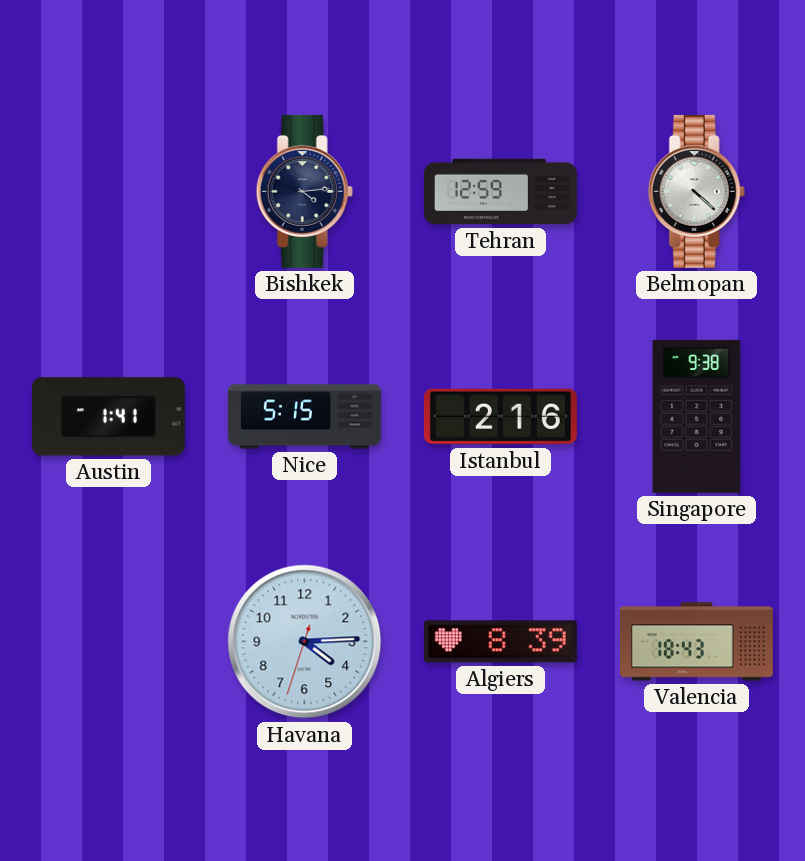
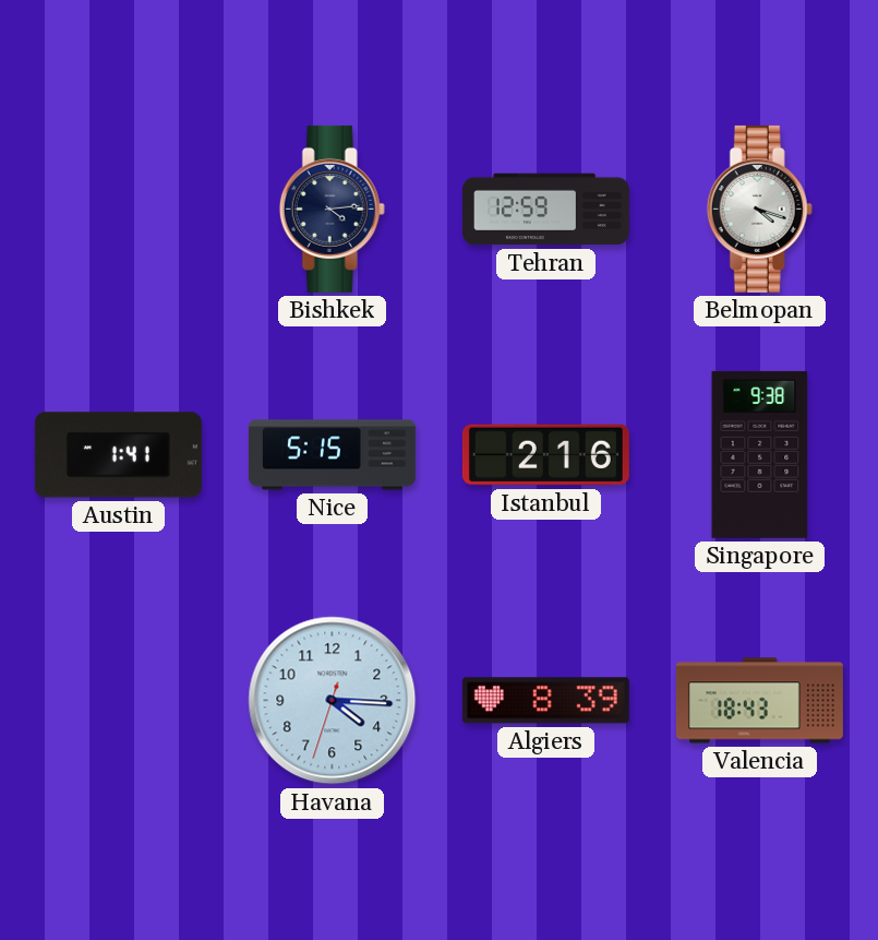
Belmopan: 4:22 -> 4:18 (759, 209)
Havana: 4:14 -> 4:15 (333, 701)
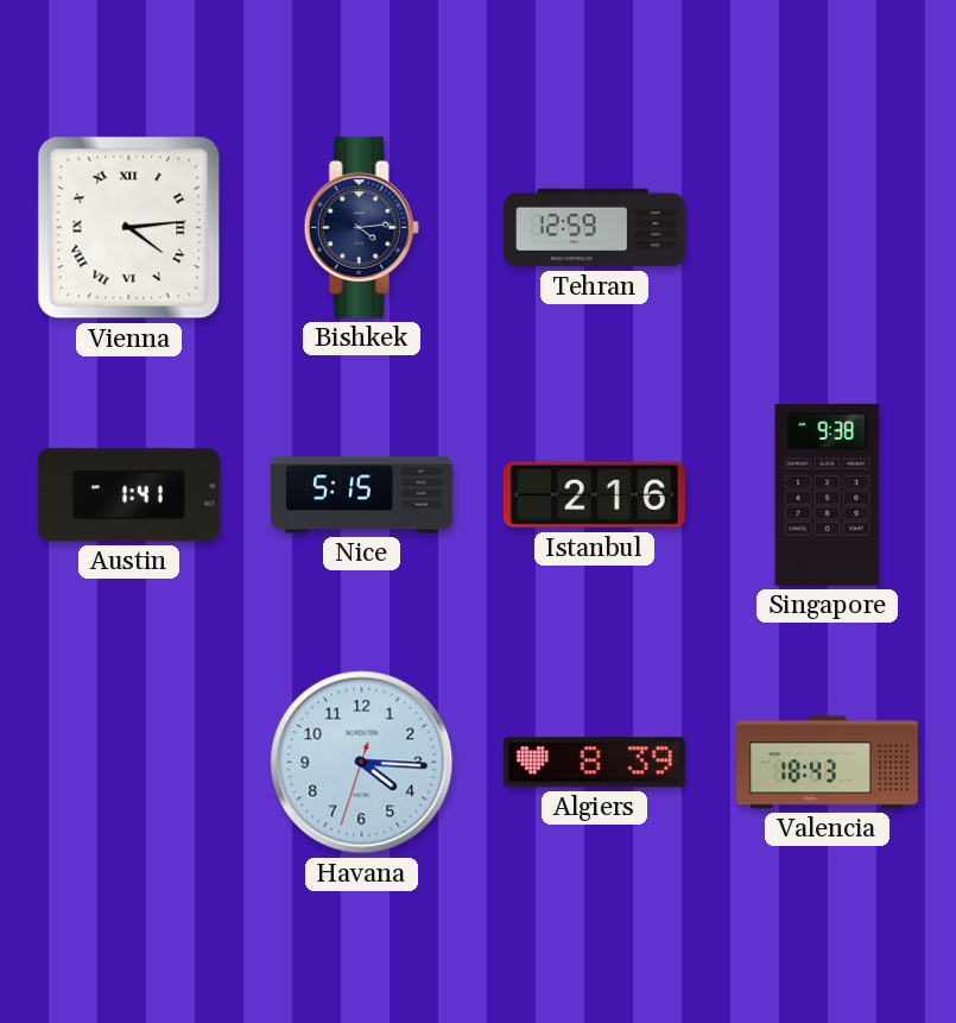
Vienna: none -> 4:14 (129, 228)
Belmopan: 4:18 -> none (759, 209)
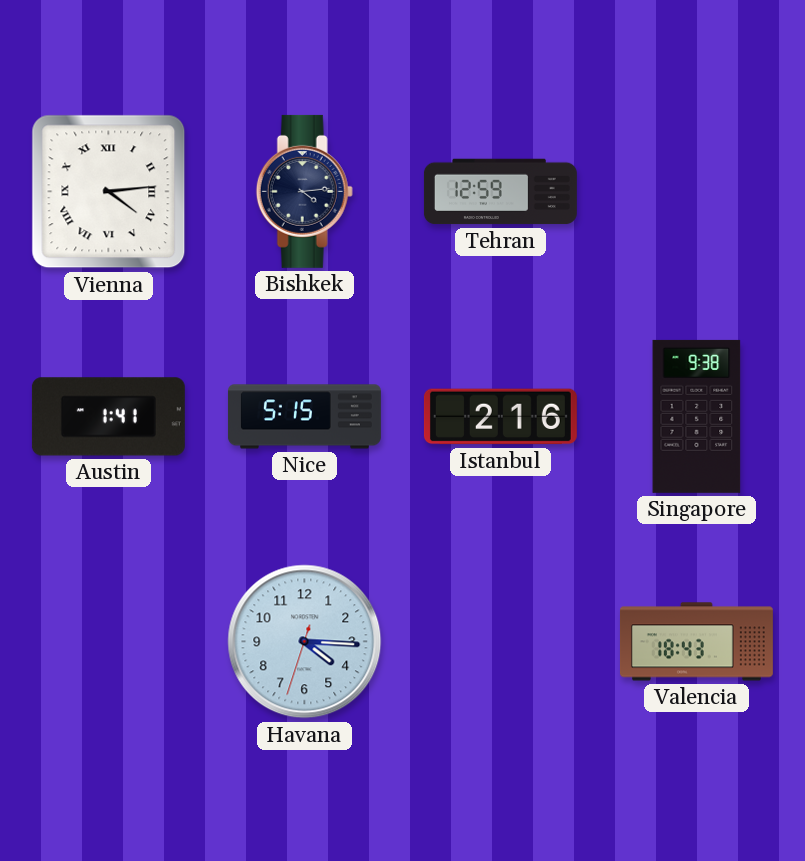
Algiers: 8:39 -> none (594, 763)
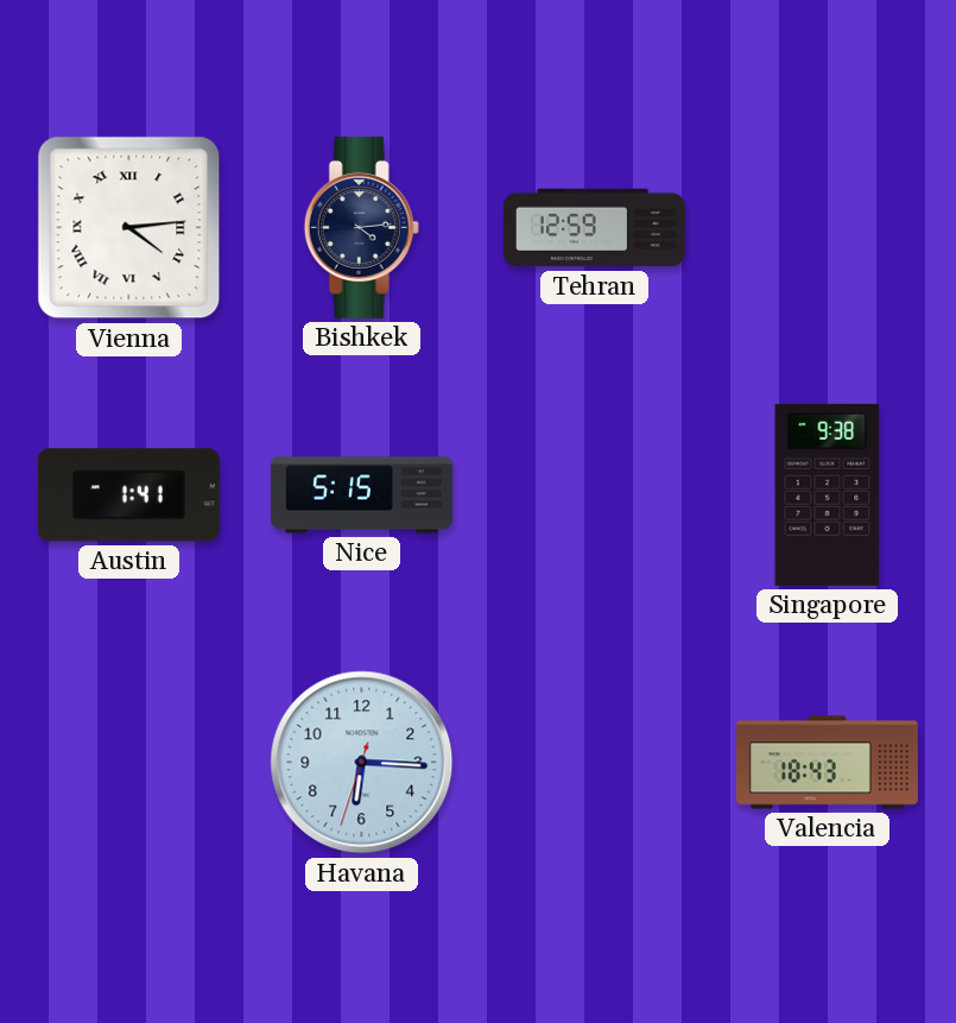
Istanbul: 2:16 -> none (500, 417)
Havana: 4:15 -> 6:15 (362, 763)
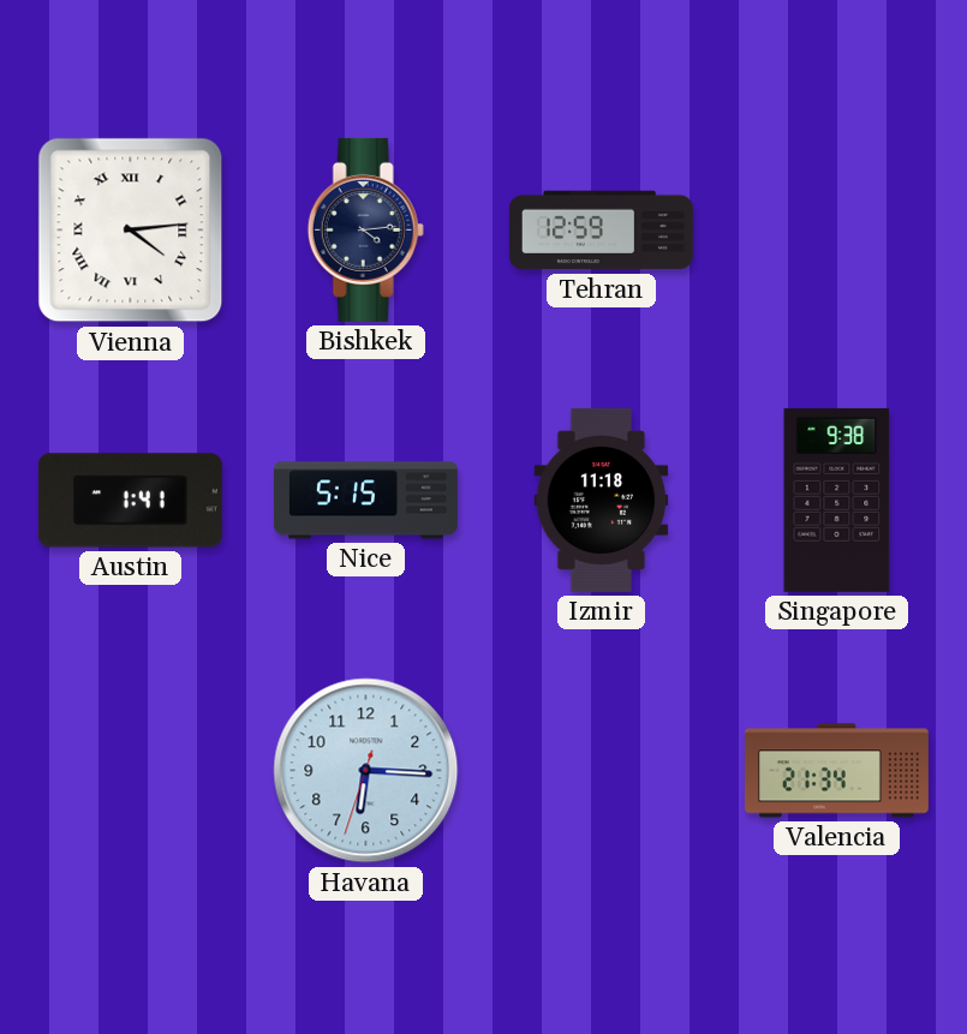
Izmir: none -> 11:18 (602, 500)
Valencia: 18:43 -> 21:34 (836, 771)
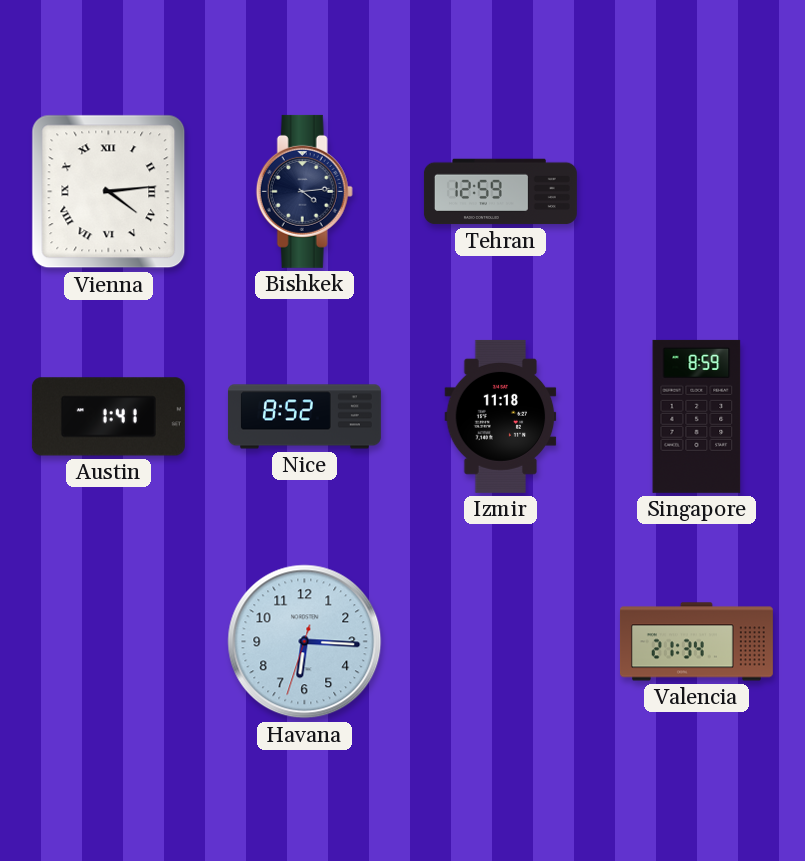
Nice: 5:15 -> 8:52 (304, 417)
Singapore: 9:38 -> 8:59 (697, 416)
